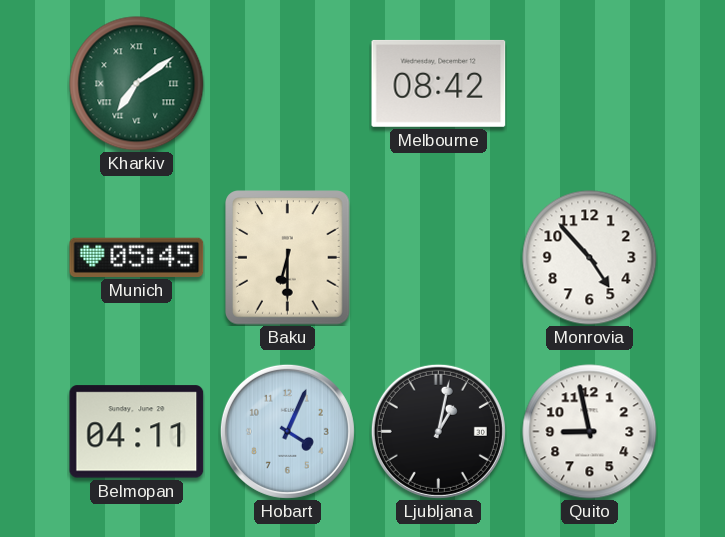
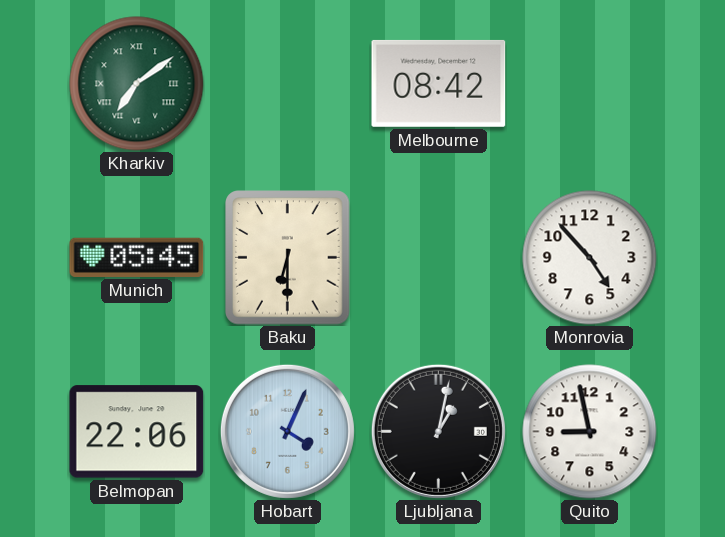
Belmopan: 04:11 -> 22:06 (137, 432)
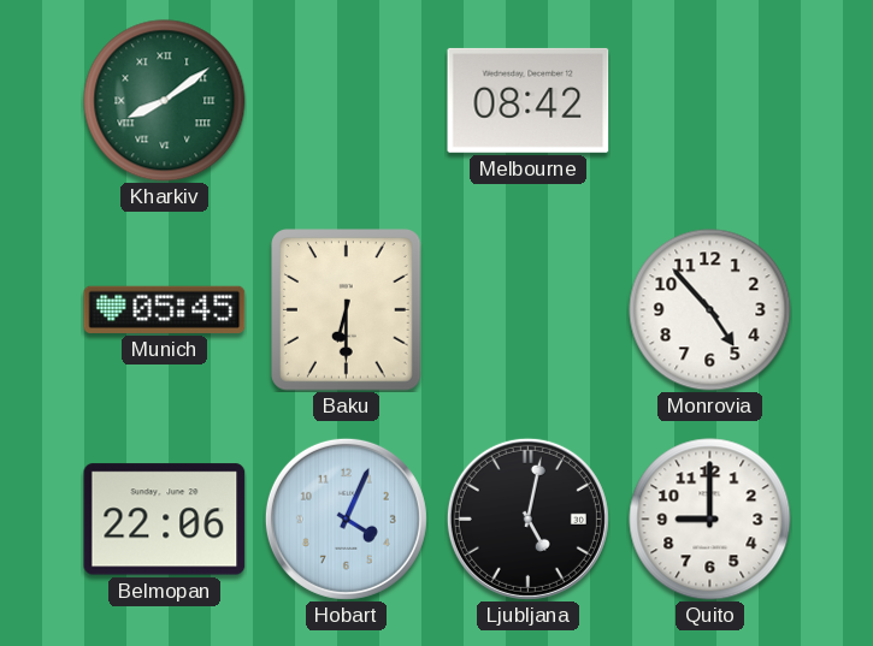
Kharkiv: 7:09 -> 8:09 (165, 101)
Ljubljana: 1:02 -> 5:02 (527, 518)
Quito: 8:58 -> 9:00 (710, 520)
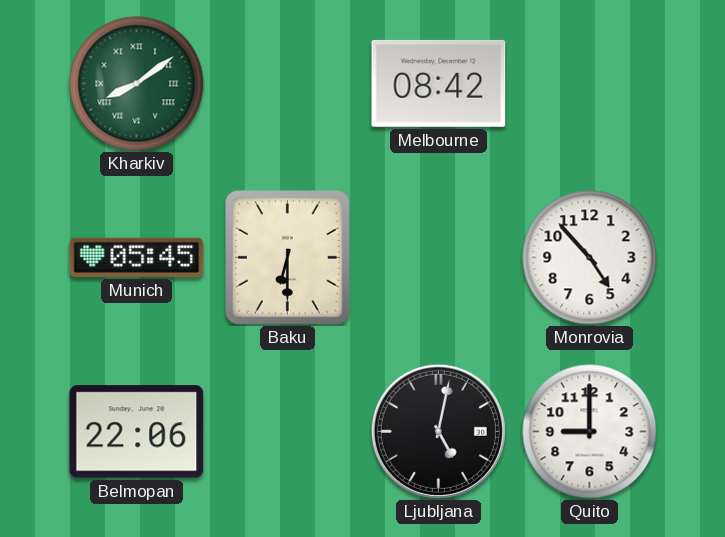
Hobart: 4:04 -> none (346, 518)
